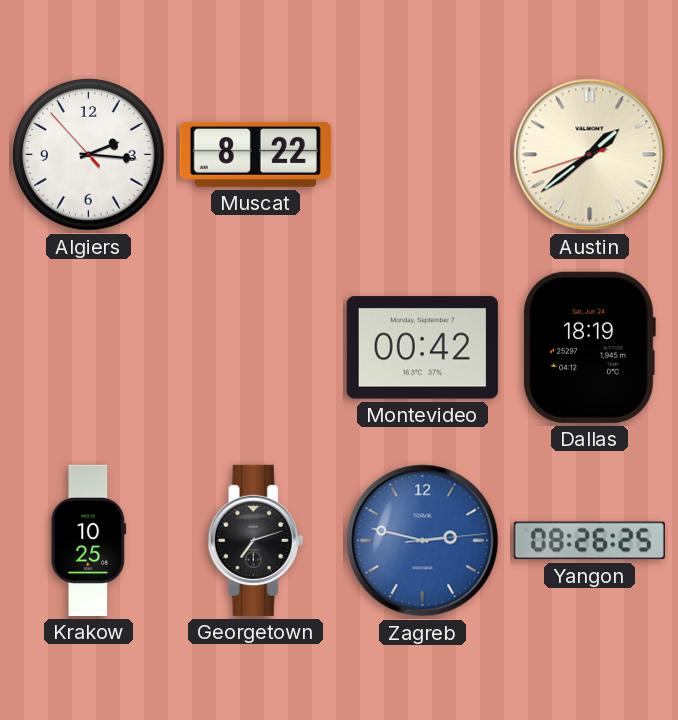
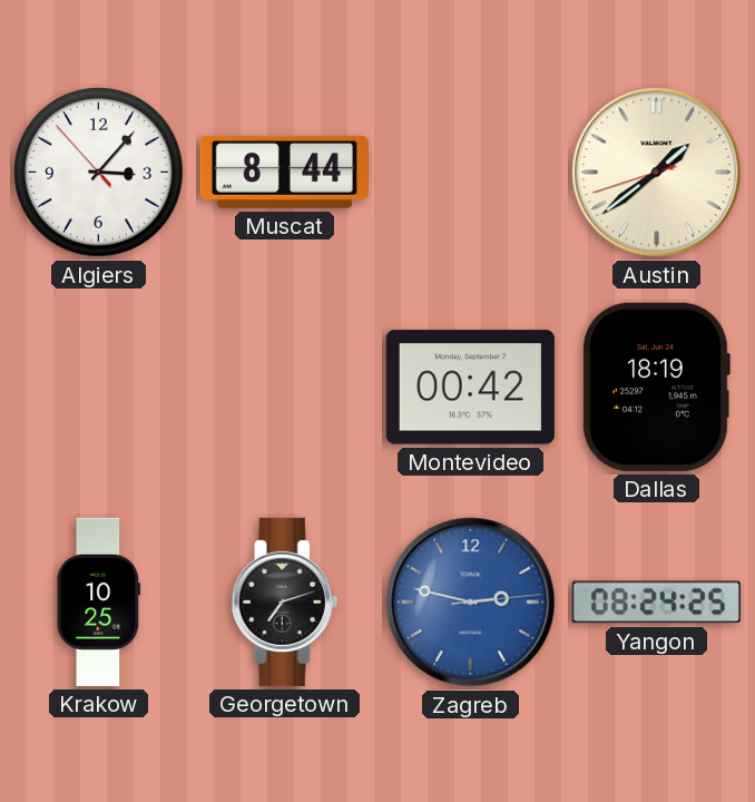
Algiers: 2:15 -> 3:06 (99, 173)
Muscat: 8:22 -> 8:44 (284, 172)
Yangon: 08:26 -> 08:24 (656, 603)
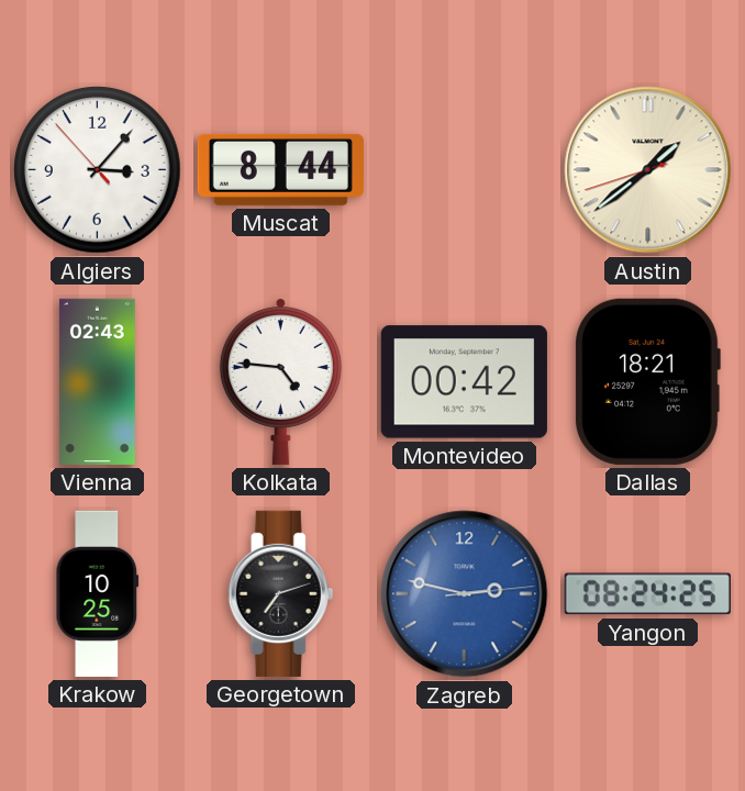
Vienna: none -> 02:43 (97, 381)
Kolkata: none -> 4:46 (280, 381)
Dallas: 18:19 -> 18:21 (647, 381)
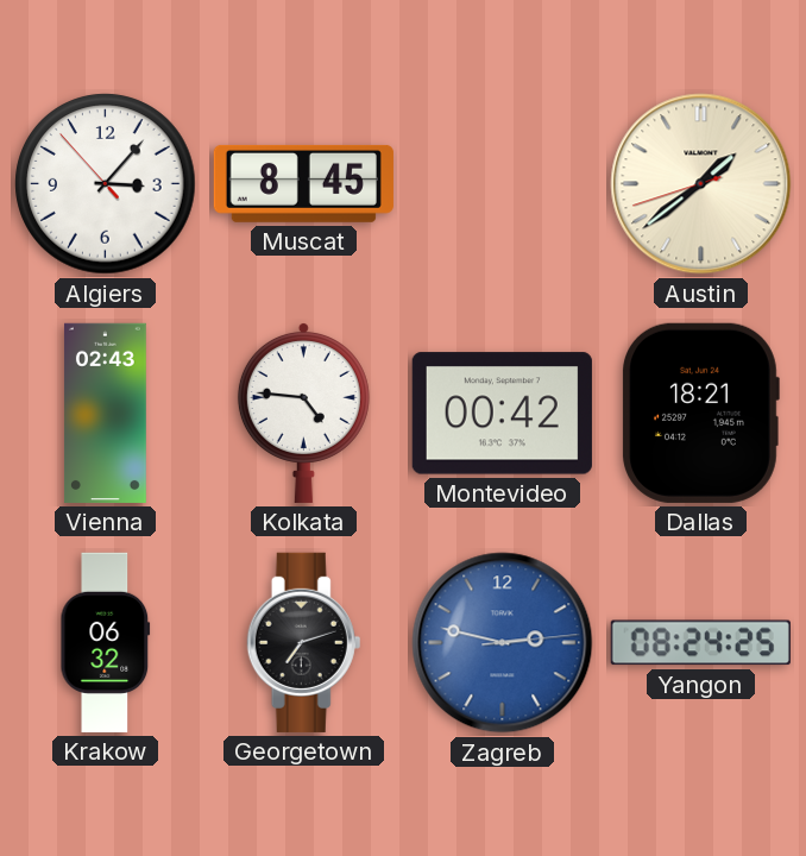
Muscat: 8:44 -> 8:45 (303, 183)
Krakow: 10:25 -> 06:32 (106, 642)
